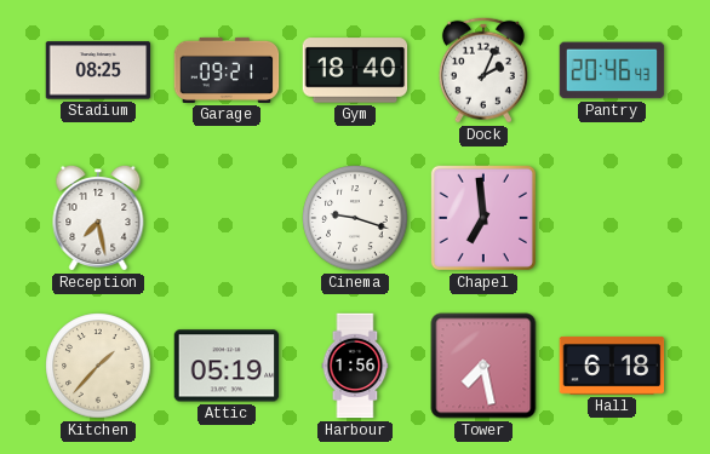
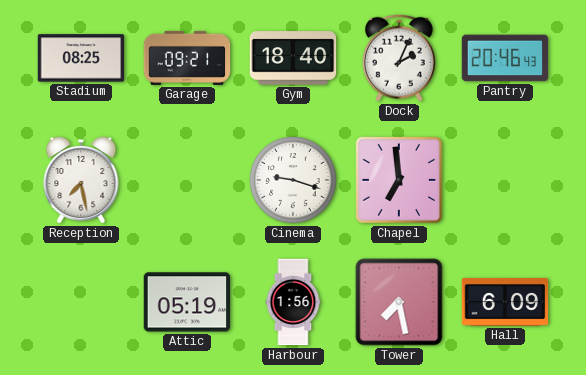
Kitchen: 1:37 -> none (98, 366)
Hall: 6:18 -> 6:09 (505, 302)
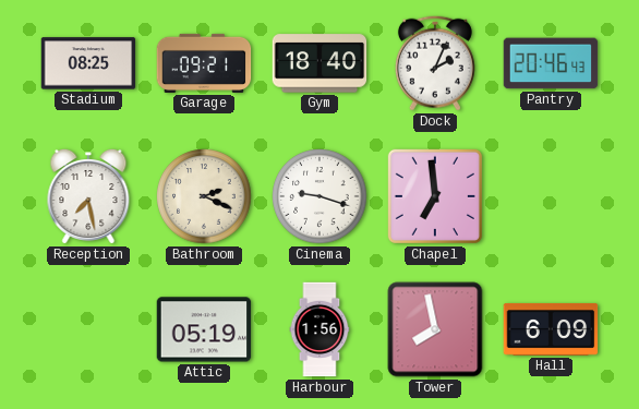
Bathroom: none -> 2:19 (204, 196)
Tower: 7:28 -> 7:58 (435, 329)
